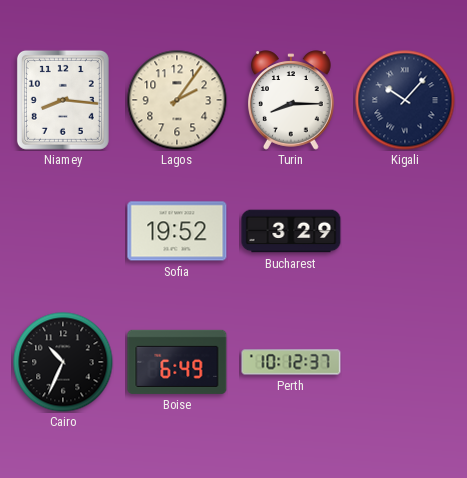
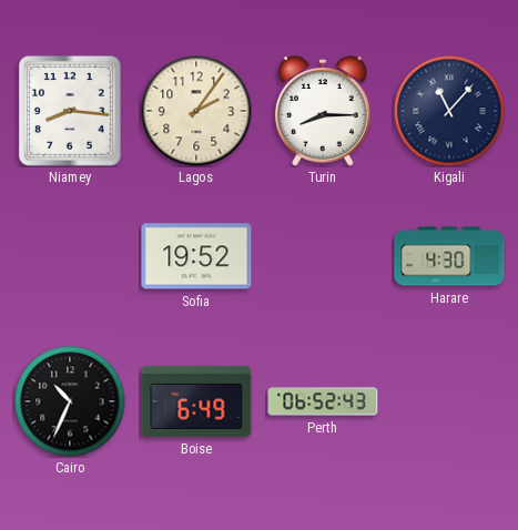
Kigali: 10:07 -> 11:07 (449, 111)
Bucharest: 3:29 -> none (291, 231)
Harare: none -> 4:30 (449, 256)
Perth: 10:12 -> 06:52 (323, 401)
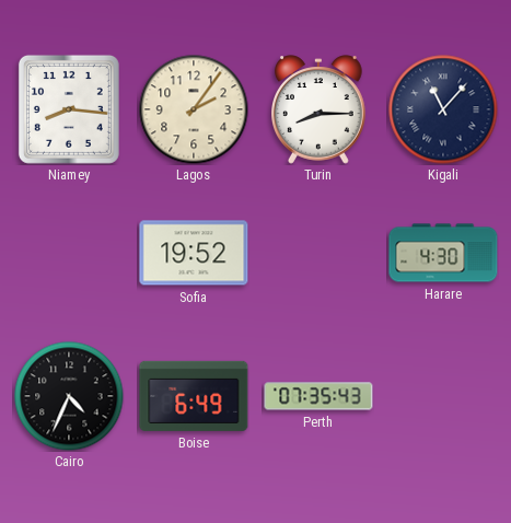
Cairo: 10:34 -> 4:34 (69, 396)
Perth: 06:52 -> 07:35 (318, 396)
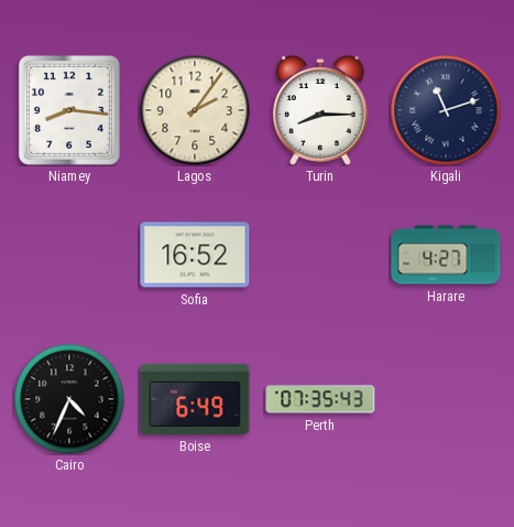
Kigali: 11:07 -> 11:12 (446, 110)
Sofia: 19:52 -> 16:52 (195, 255)
Harare: 4:30 -> 4:27 (446, 255)
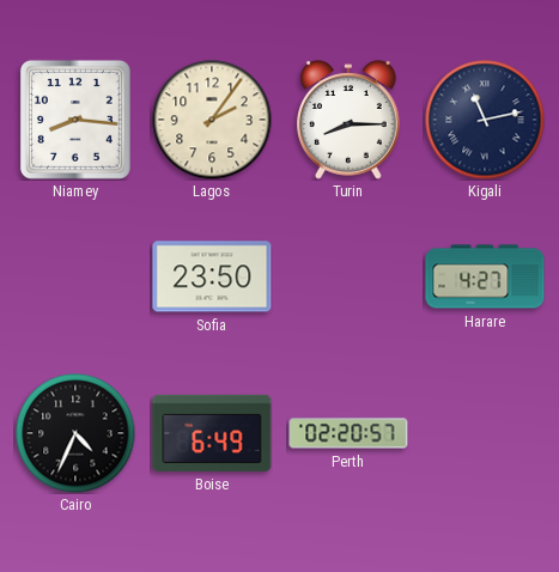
Kigali: 11:12 -> 11:13 (485, 120)
Sofia: 16:52 -> 23:50 (212, 276)
Perth: 07:35 -> 02:20 (348, 433)
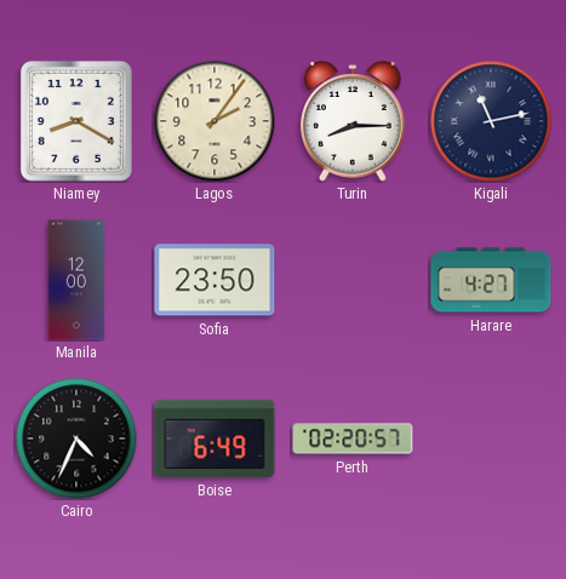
Niamey: 8:16 -> 8:20 (76, 121)
Manila: none -> 12:00 (76, 280)
